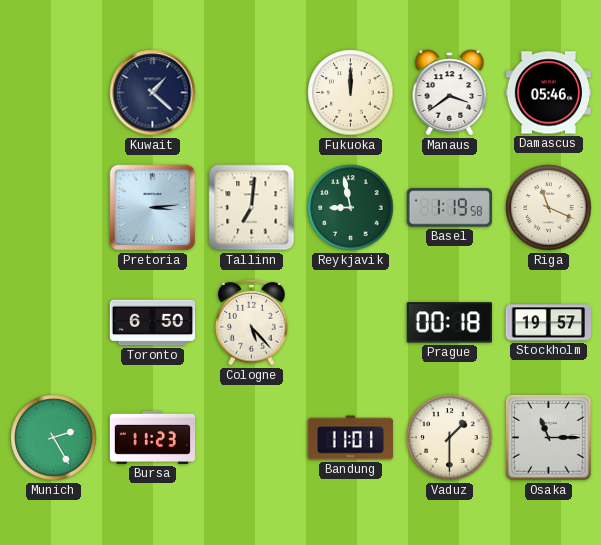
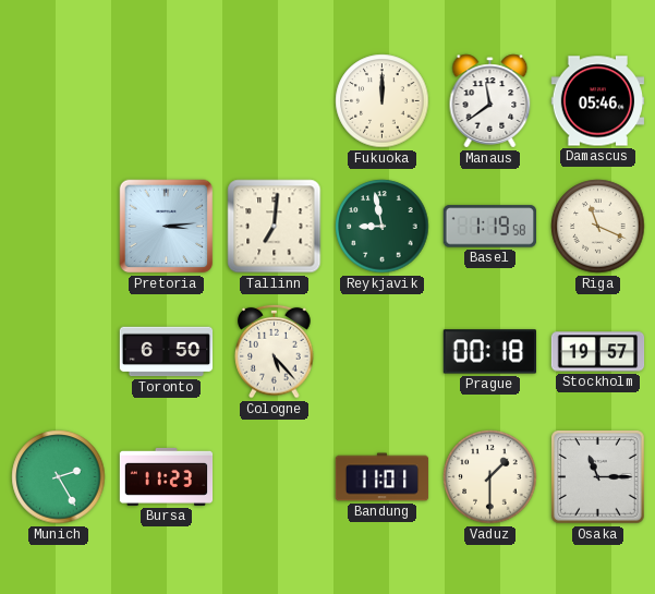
Kuwait: 1:22 -> none (153, 93)
Manaus: 3:39 -> 11:39 (490, 101)
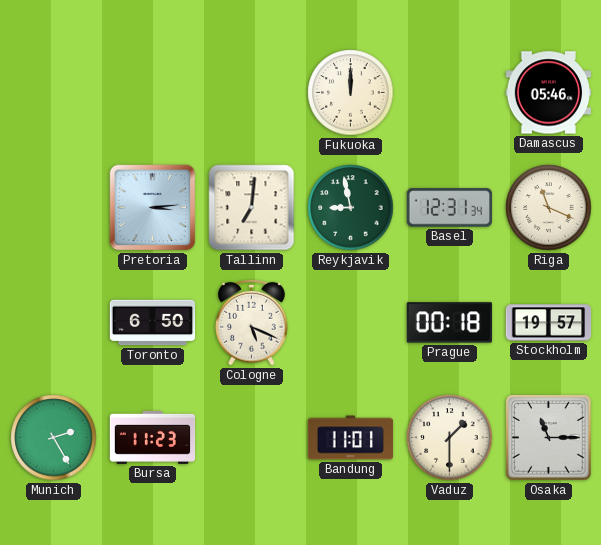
Manaus: 11:39 -> none (490, 101)
Basel: 1:19 -> 12:31 (449, 208)
Cologne: 5:23 -> 5:19 (252, 322)
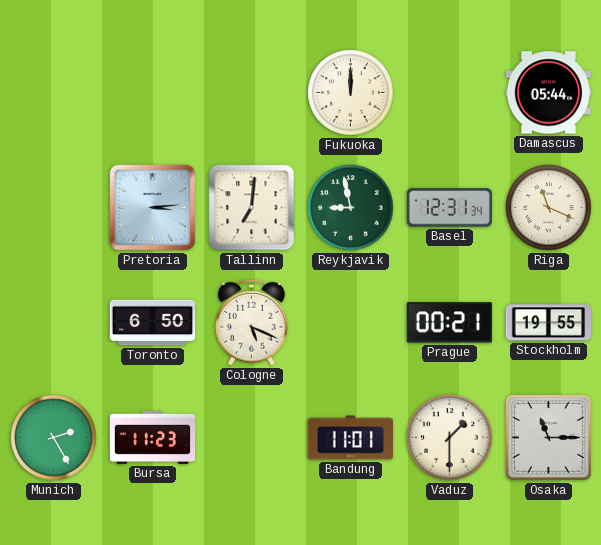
Damascus: 05:46 -> 05:44 (549, 93)
Prague: 00:18 -> 00:21 (449, 323)
Stockholm: 19:57 -> 19:55 (549, 323)
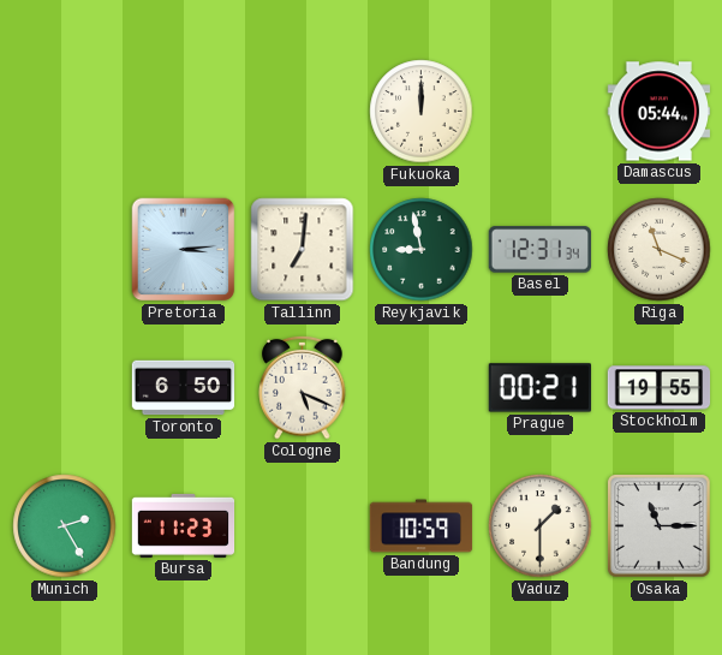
Bandung: 11:01 -> 10:59 (422, 526)
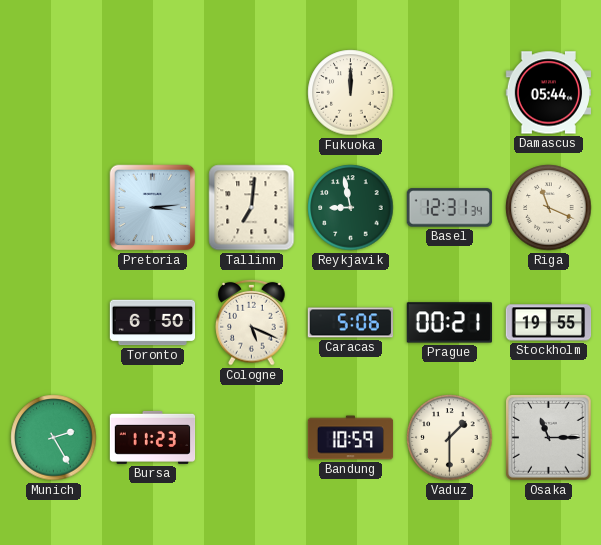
Caracas: none -> 5:06 (351, 323)
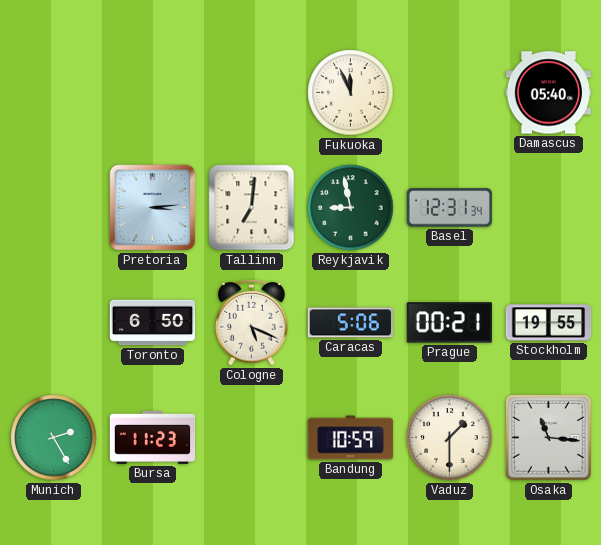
Fukuoka: 12:00 -> 11:56 (351, 93)
Damascus: 05:44 -> 05:40 (549, 93)
Riga: 11:19 -> none (549, 208)
Osaka: 11:15 -> 11:16 (549, 438)
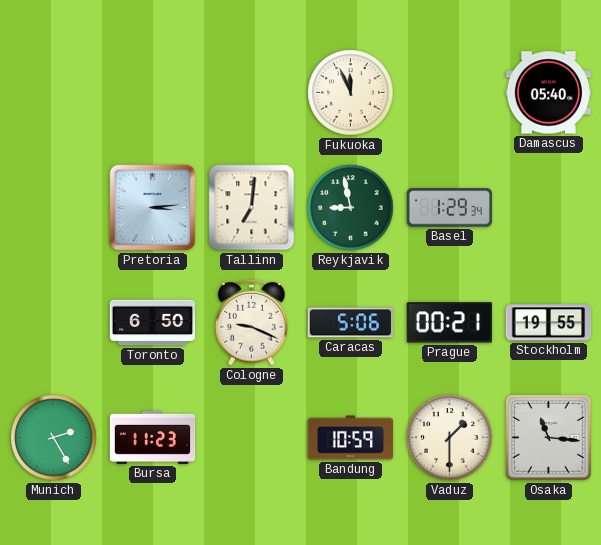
Basel: 12:31 -> 1:29 (449, 208)
Cologne: 5:19 -> 9:19 (252, 322)
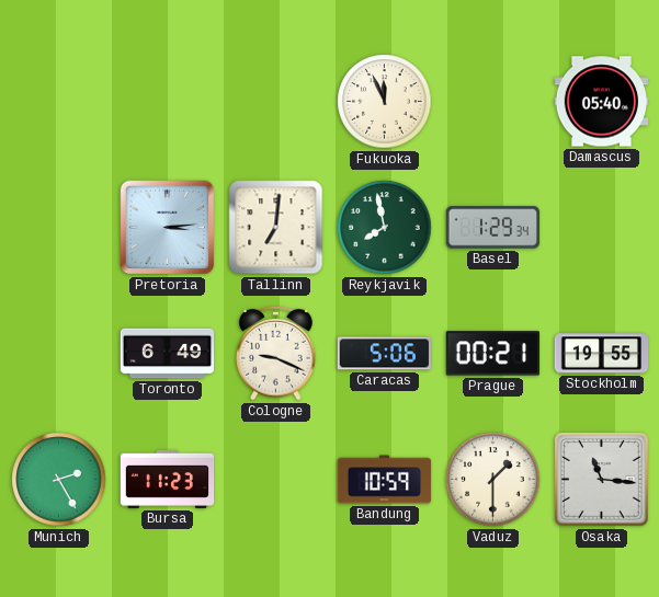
Reykjavik: 8:58 -> 7:58 (385, 228)
Toronto: 6:50 -> 6:49 (168, 354)
